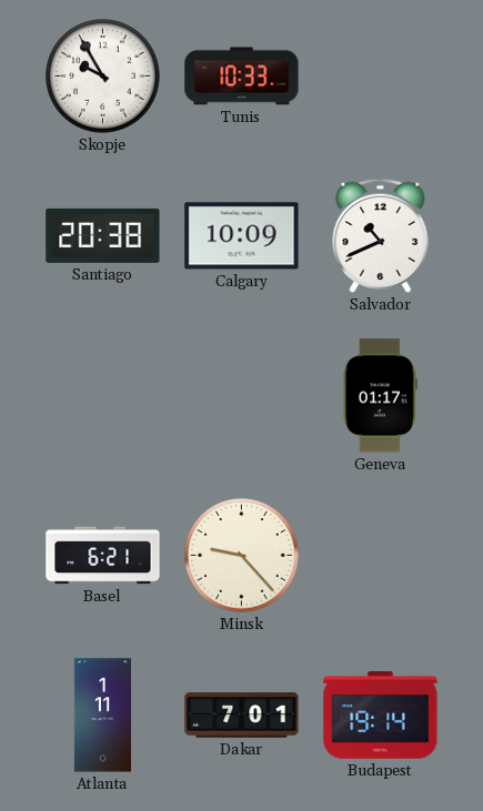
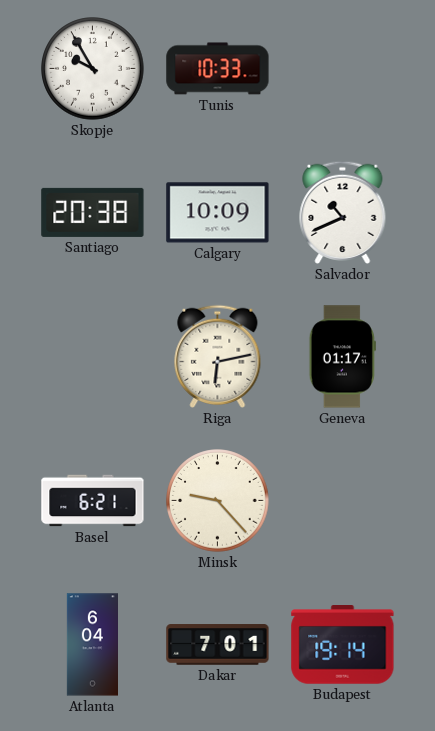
Riga: none -> 6:13 (218, 356)
Atlanta: 1:11 -> 6:04 (92, 645)
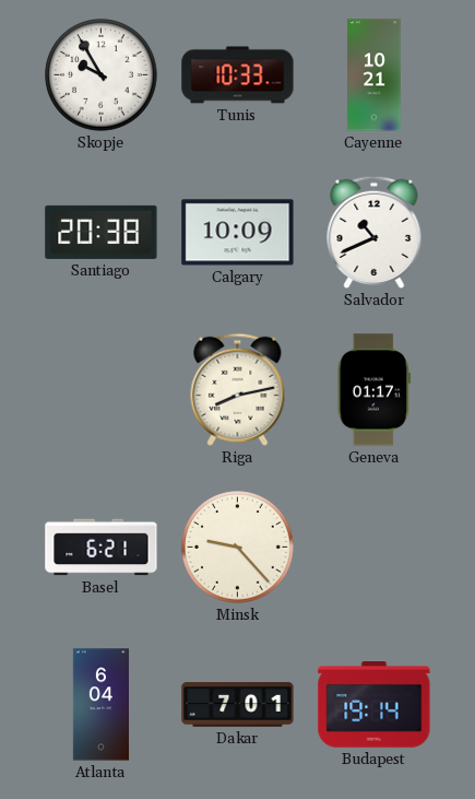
Cayenne: none -> 10:21 (375, 75)
Riga: 6:13 -> 8:13 (238, 389)
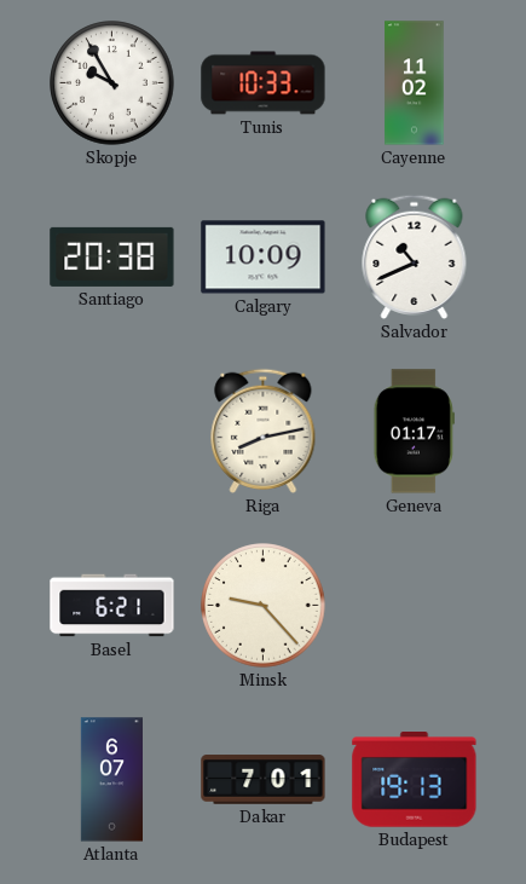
Cayenne: 10:21 -> 11:02 (415, 83)
Atlanta: 6:04 -> 6:07 (111, 780)
Budapest: 19:14 -> 19:13 (415, 780)
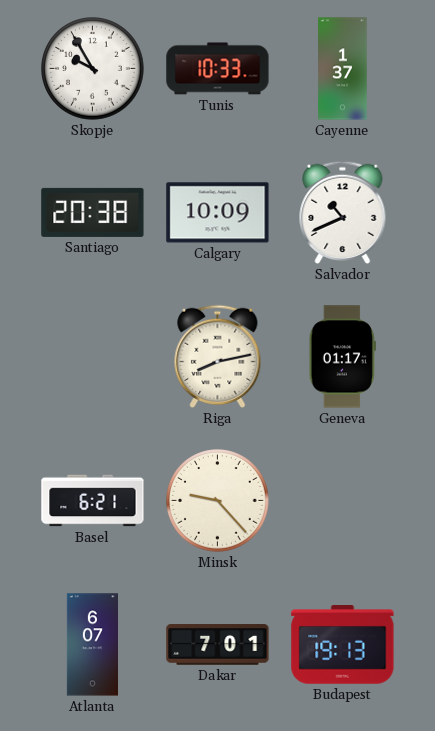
Cayenne: 11:02 -> 1:37 (343, 69)
